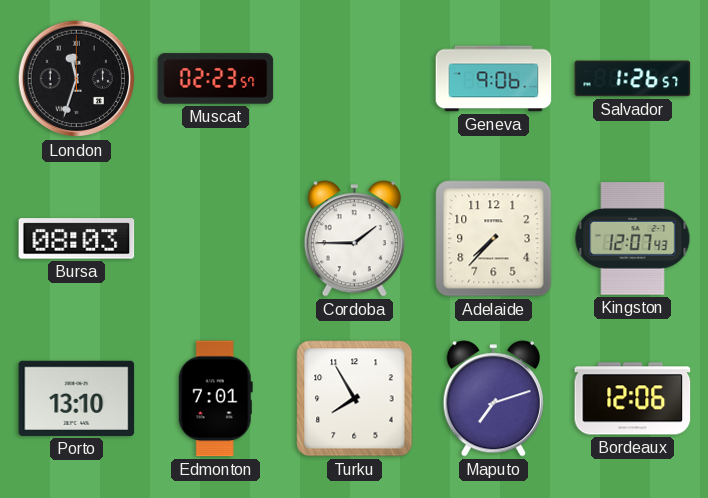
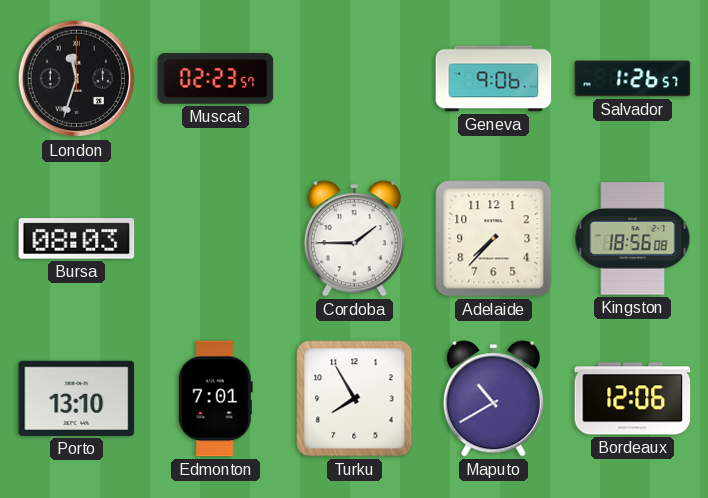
Kingston: 12:07 -> 18:56 (633, 239)
Maputo: 7:12 -> 10:40 (493, 399)
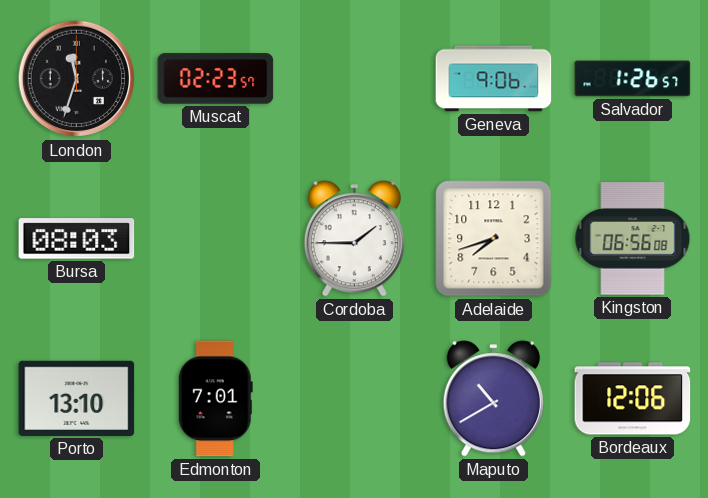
Adelaide: 7:37 -> 7:42 (494, 239)
Kingston: 18:56 -> 06:56 (633, 239)
Turku: 7:55 -> none (355, 399)
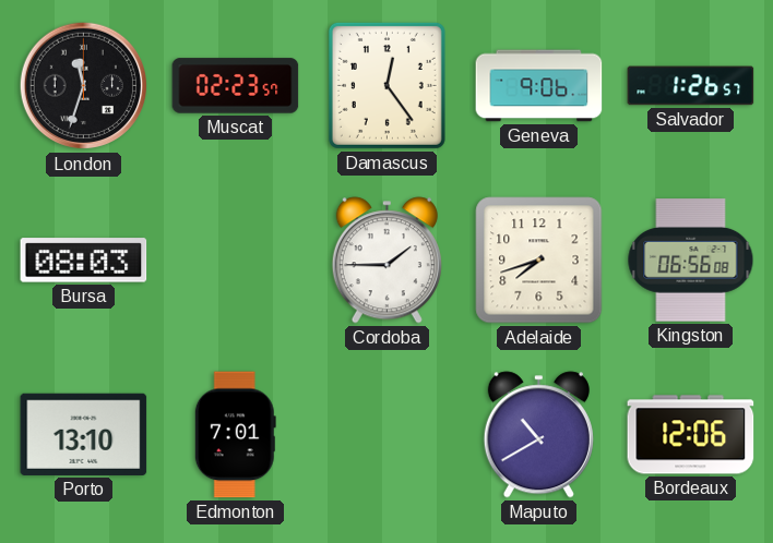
Damascus: none -> 12:24 (386, 85)
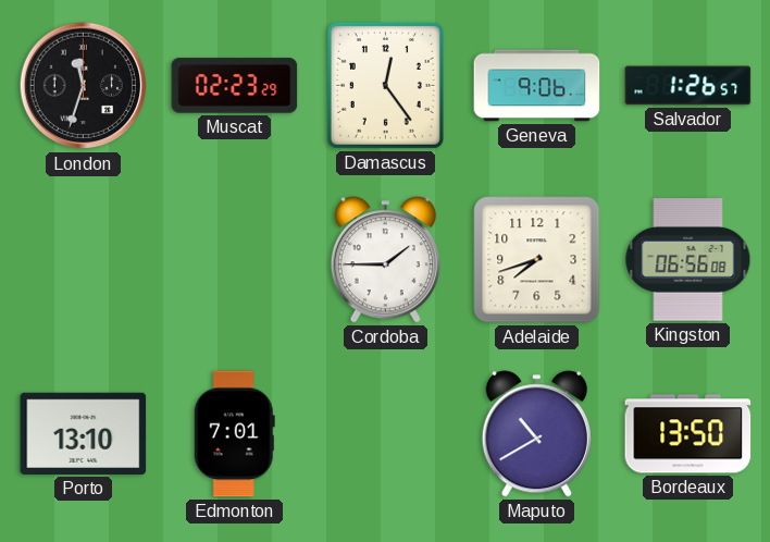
Muscat: 02:23:57 -> 02:23:29 (235, 86)
Bursa: 08:03 -> none (84, 261)
Bordeaux: 12:06 -> 13:50 (688, 434)
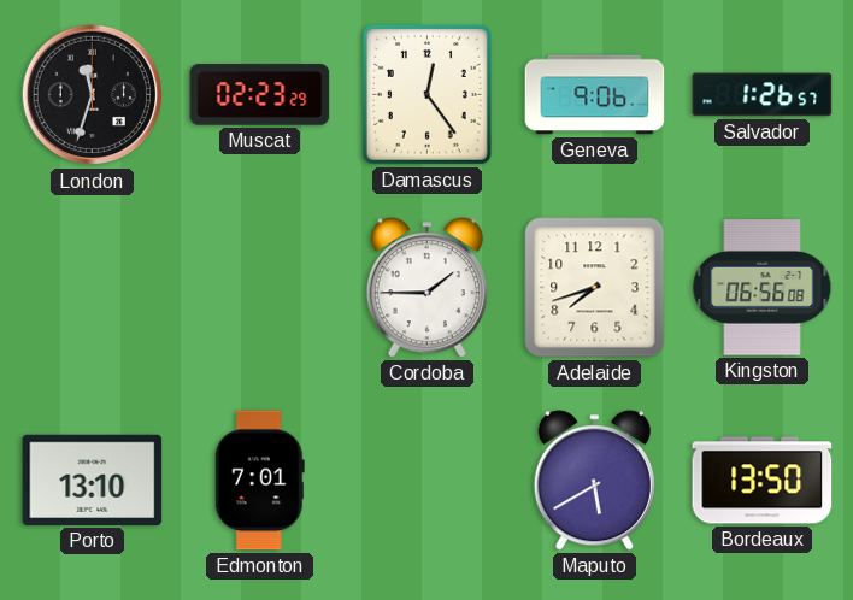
Maputo: 10:40 -> 5:40 (594, 481)
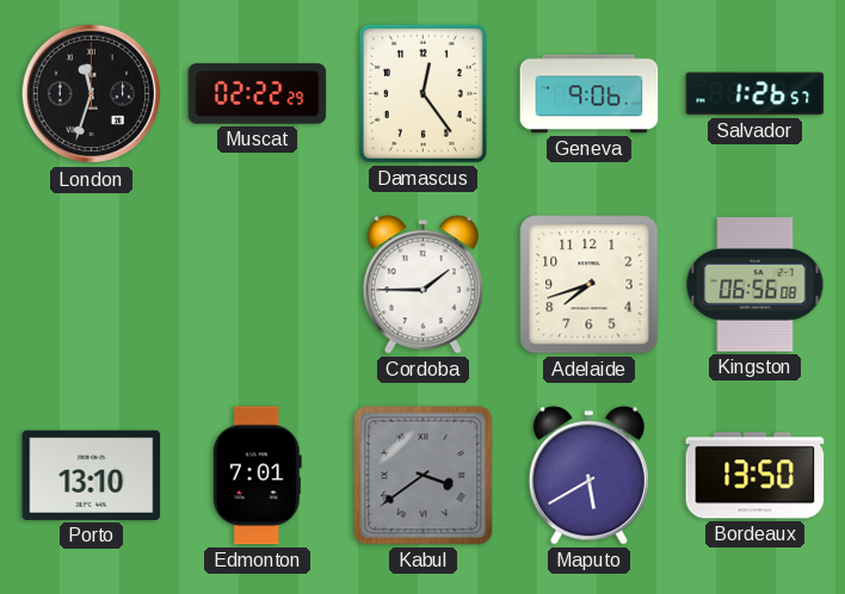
Muscat: 02:23 -> 02:22 (258, 94)
Kabul: none -> 3:39 (424, 476)
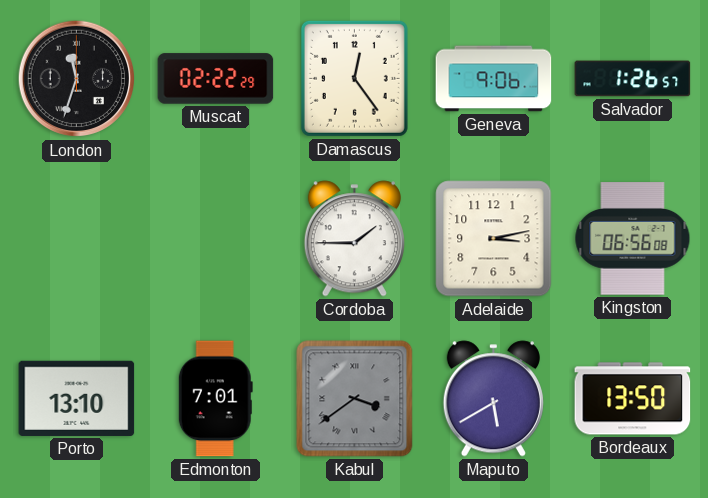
Adelaide: 7:42 -> 3:13 (494, 239)
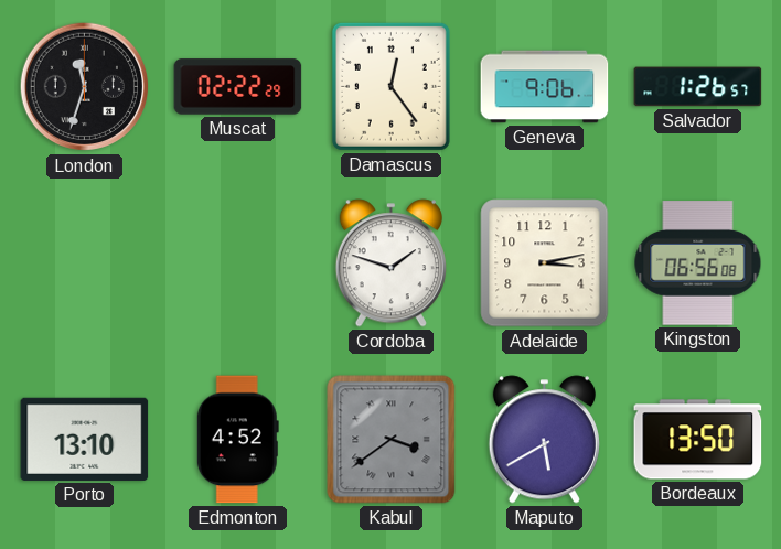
Cordoba: 1:45 -> 1:48 (390, 263)
Edmonton: 7:01 -> 4:52 (237, 440)
